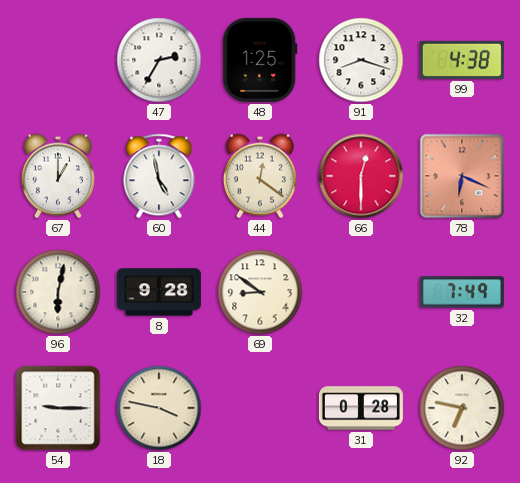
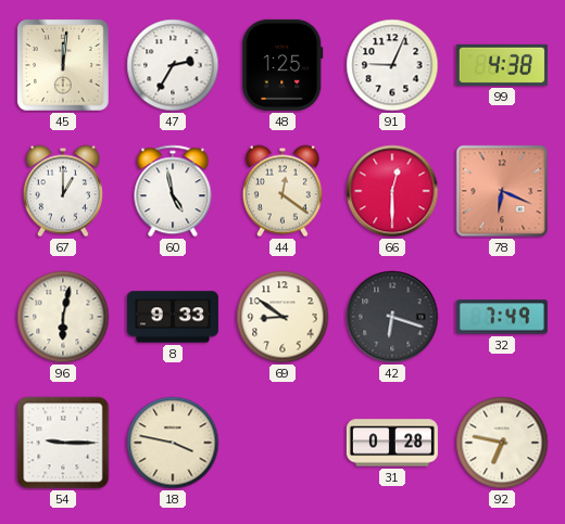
45: none -> 12:01 (63, 65)
91: 8:18 -> 9:04 (392, 65)
8: 9:28 -> 9:33 (173, 317)
42: none -> 6:18 (392, 317)
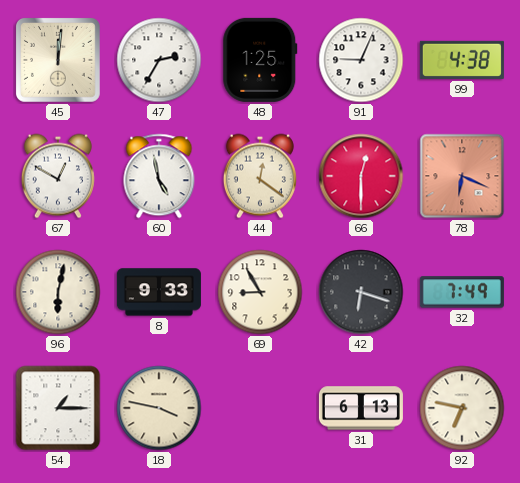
67: 1:00 -> 12:50 (58, 176)
69: 8:51 -> 8:55 (260, 292)
54: 9:15 -> 1:15 (58, 408)
31: 0:28 -> 6:13 (361, 408)
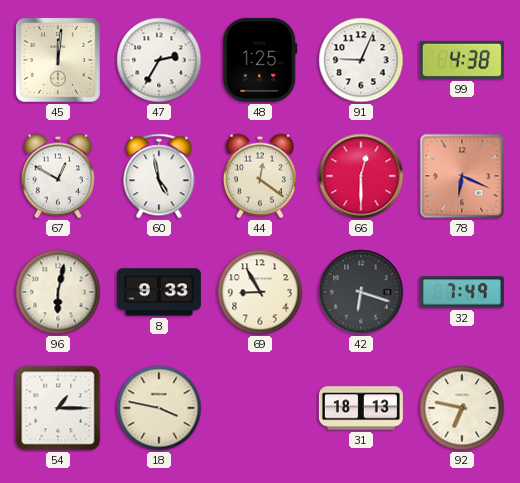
31: 6:13 -> 18:13 (361, 408)
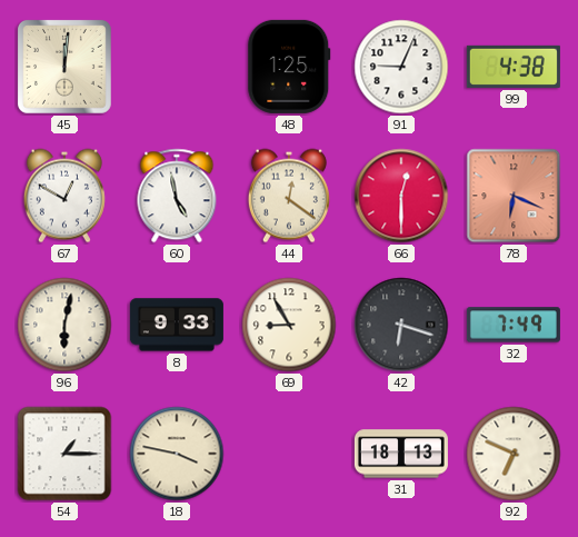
47: 2:35 -> none (159, 60)
92: 6:47 -> 6:49 (514, 454)
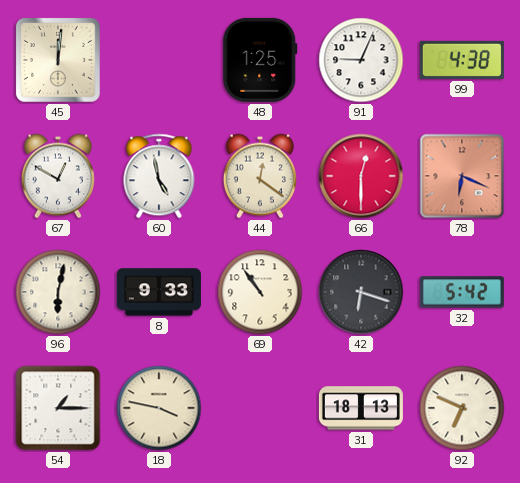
69: 8:55 -> 10:54 (260, 292)
32: 7:49 -> 5:42 (462, 292)
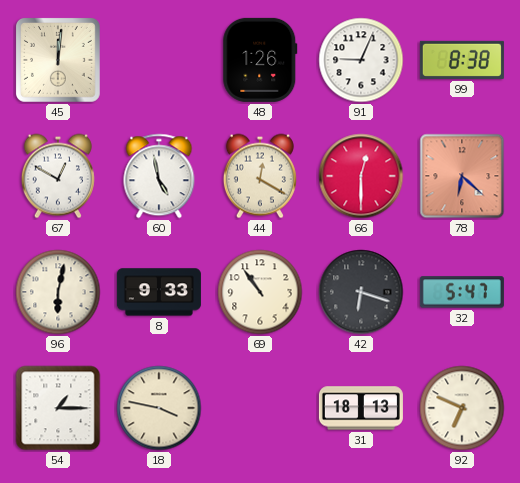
48: 1:25 -> 1:26 (260, 60)
99: 4:38 -> 8:38 (462, 60)
44: 12:21 -> 12:20 (260, 176)
78: 6:19 -> 6:22 (462, 176)
32: 5:42 -> 5:47 (462, 292)
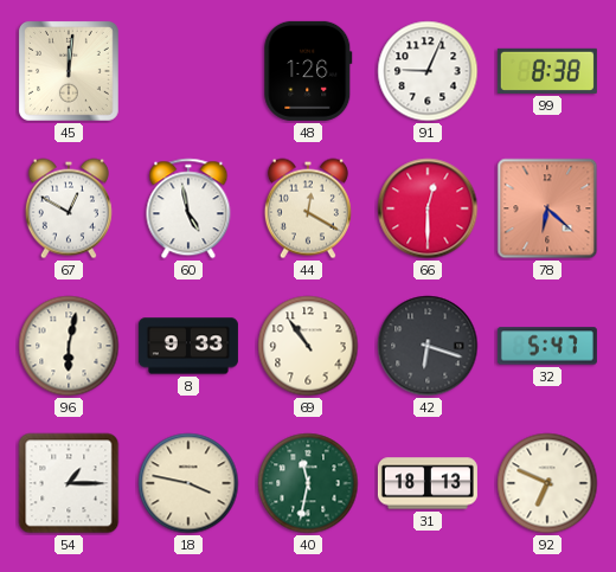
40: none -> 11:32 (308, 483)
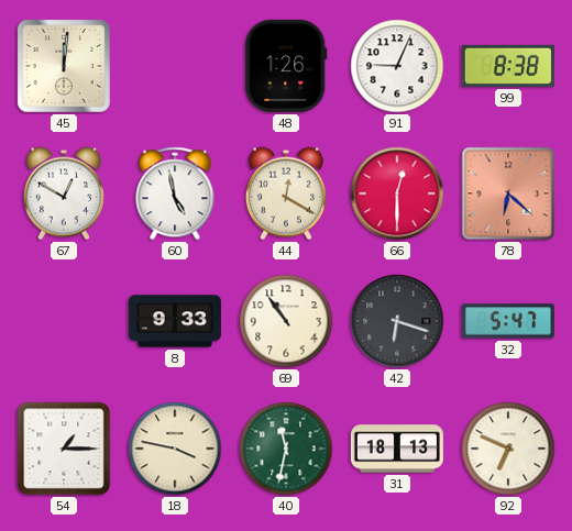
96: 6:02 -> none (69, 346)
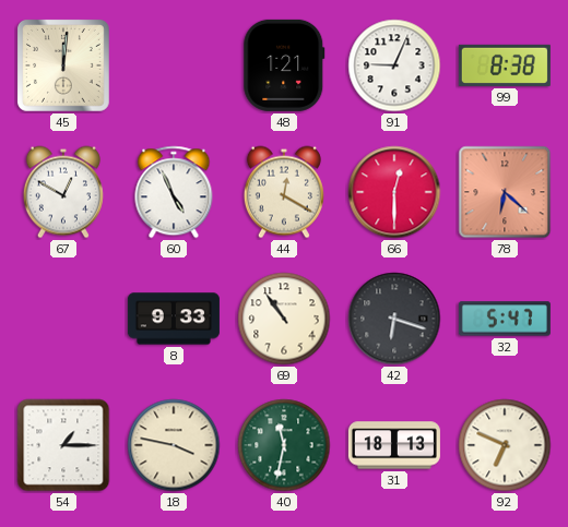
48: 1:26 -> 1:21 (284, 65)
60: 4:58 -> 4:56 (174, 192)
